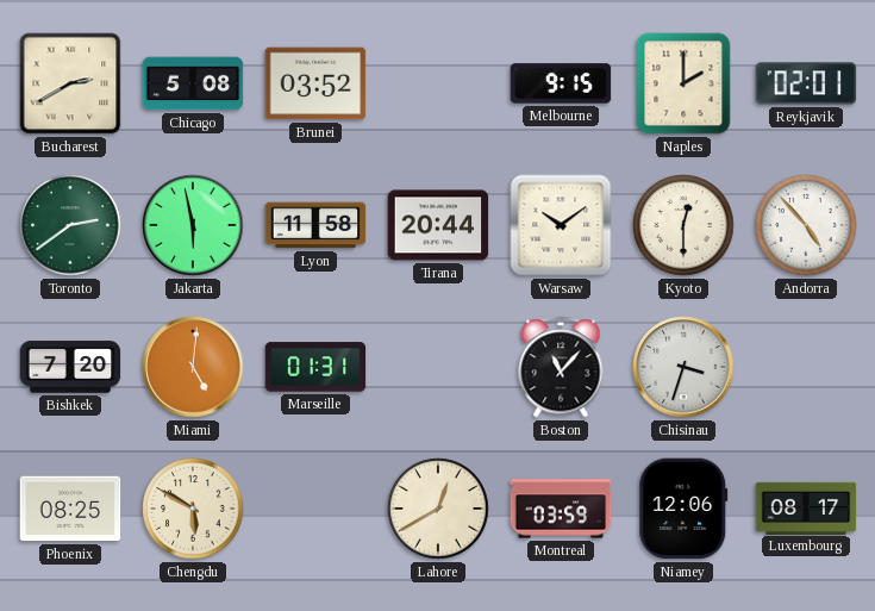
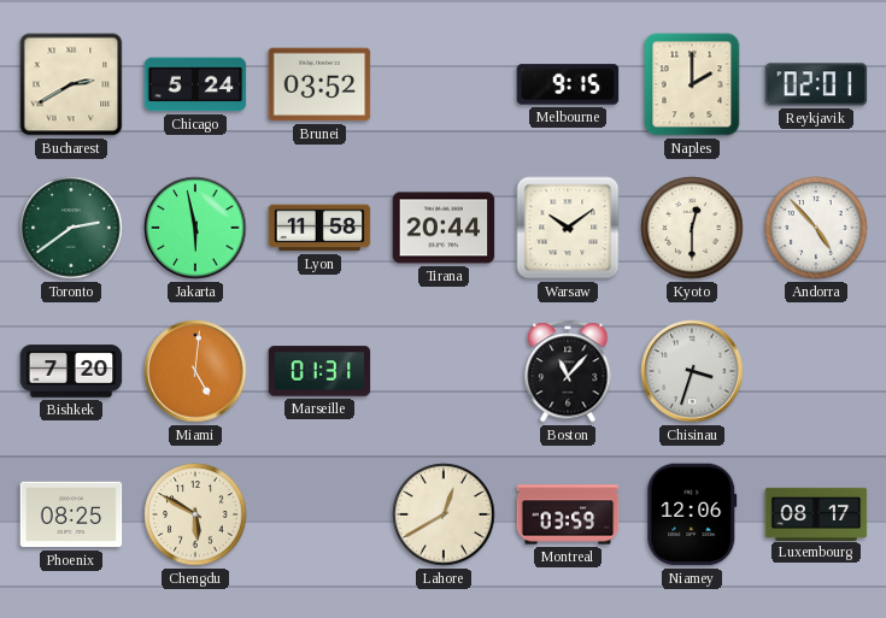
Chicago: 5:08 -> 5:24 (195, 84)
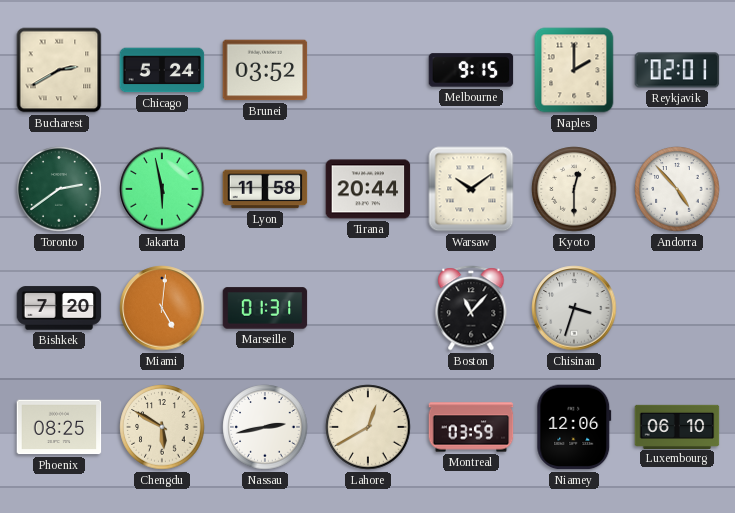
Nassau: none -> 2:43 (265, 427)
Luxembourg: 08:17 -> 06:10 (677, 426)
